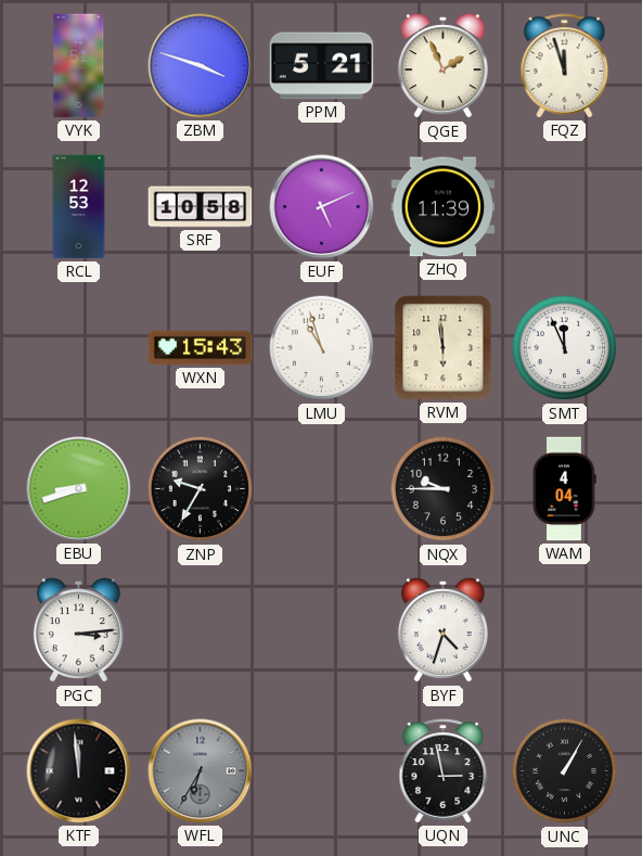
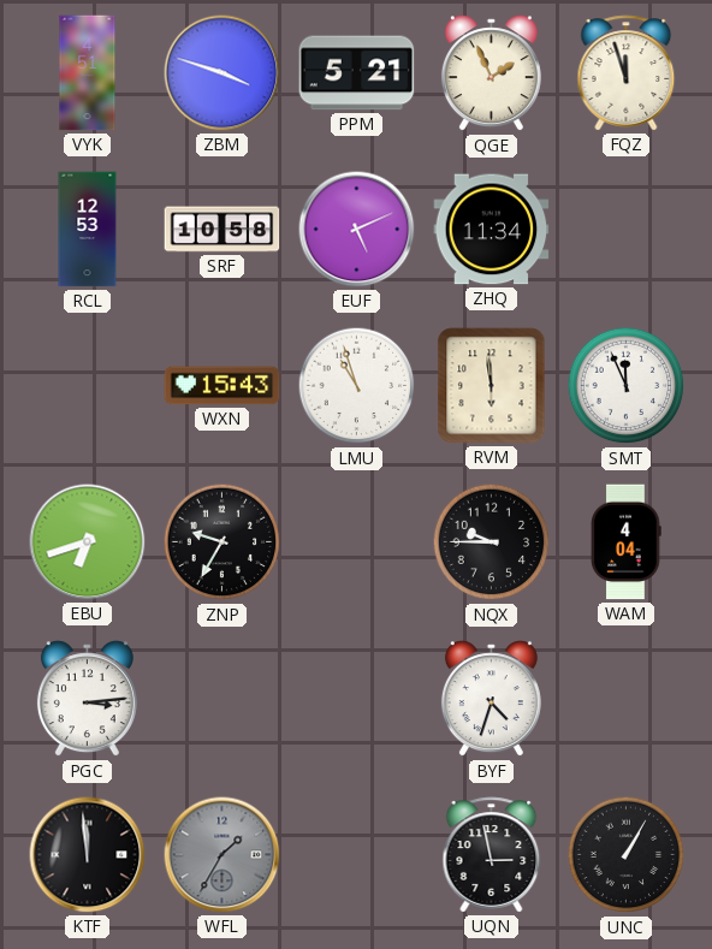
ZHQ: 11:39 -> 11:34 (492, 230)
EBU: 8:42 -> 6:42 (88, 542)
WFL: 6:35 -> 1:35 (222, 855)
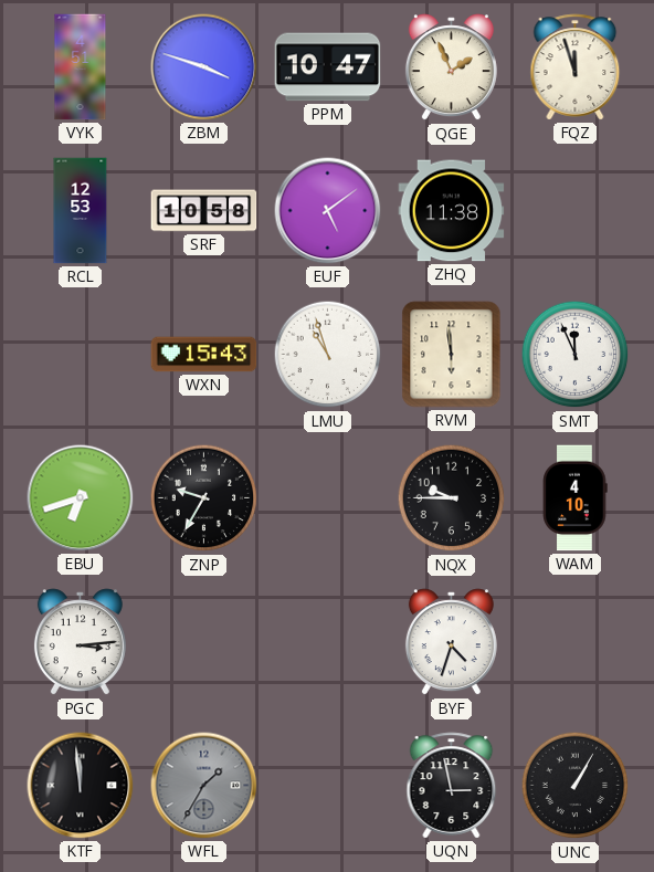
PPM: 5:21 -> 10:47 (328, 67)
EUF: 5:11 -> 5:09 (328, 211)
ZHQ: 11:34 -> 11:38 (452, 211)
WAM: 4:04 -> 4:10 (576, 498)
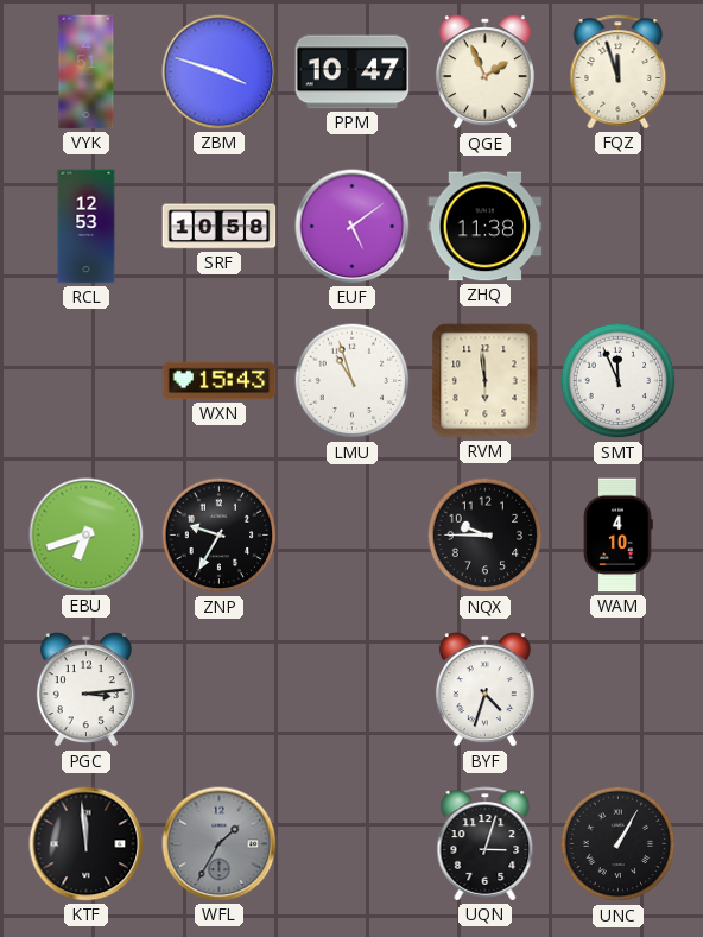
UQN: 2:58 -> 3:03 (486, 844)
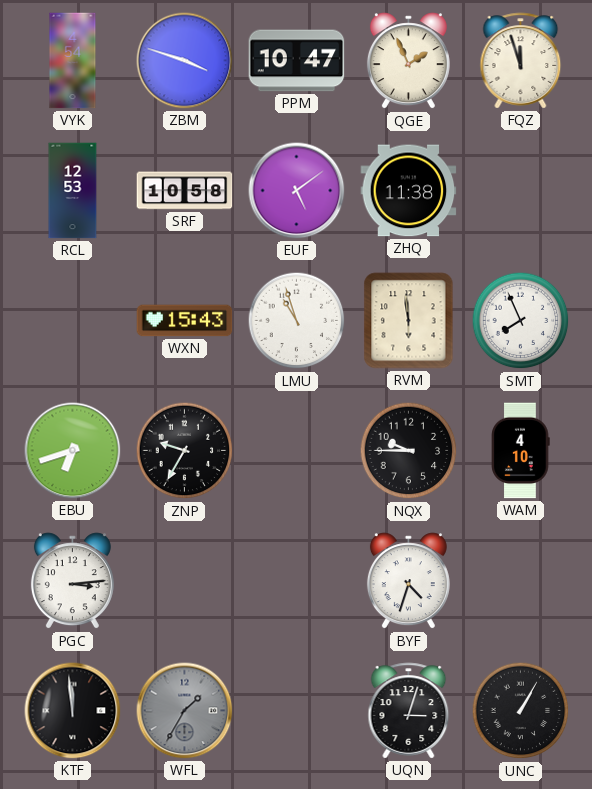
VYK: 4:51 -> 4:54 (73, 61)
SMT: 11:56 -> 7:56 (521, 321)
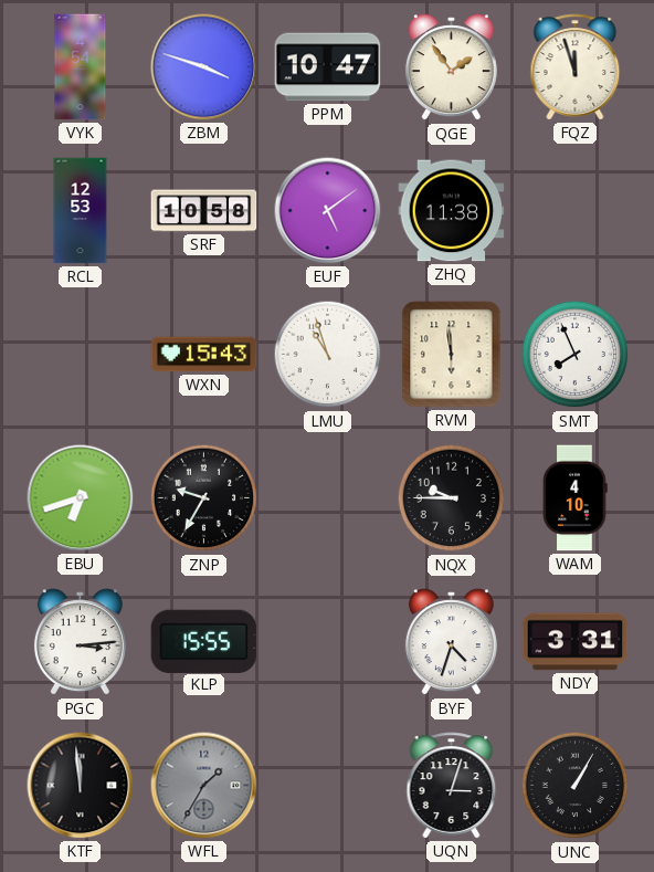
QGE: 1:56 -> 1:54 (451, 67)
KLP: none -> 15:55 (204, 641)
NDY: none -> 3:31 (576, 642)
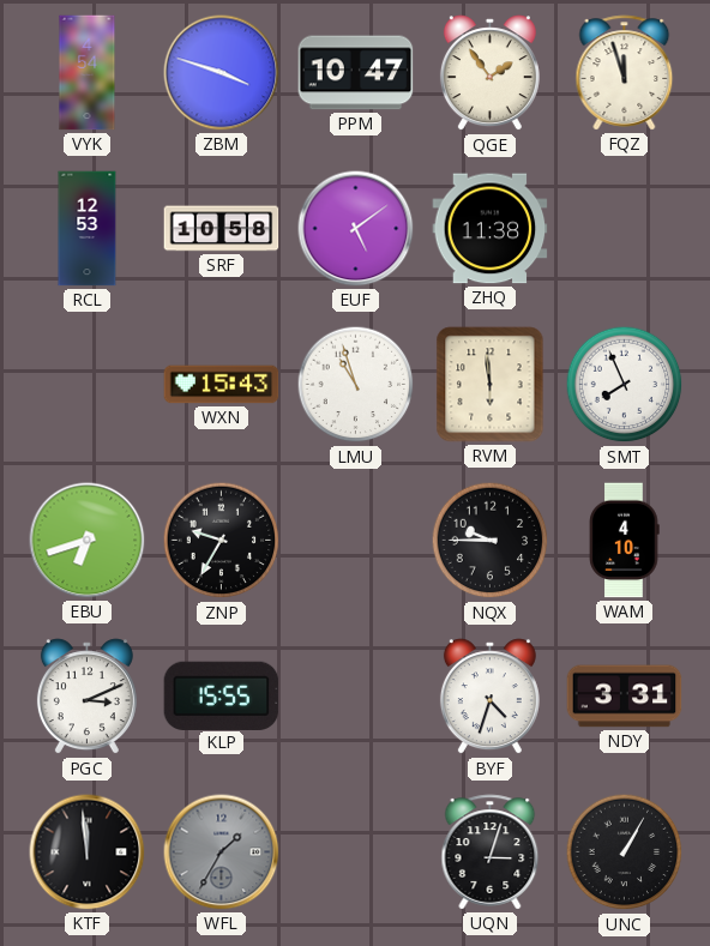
PGC: 3:14 -> 3:11 (86, 697)
